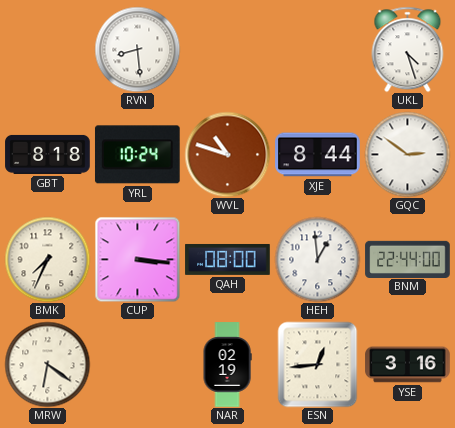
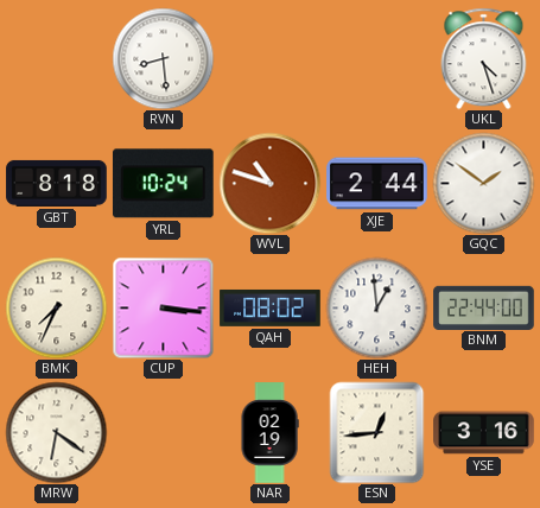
XJE: 8:44 -> 2:44 (377, 184)
GQC: 2:51 -> 1:51 (483, 183)
QAH: 08:00 -> 08:02 (271, 307)
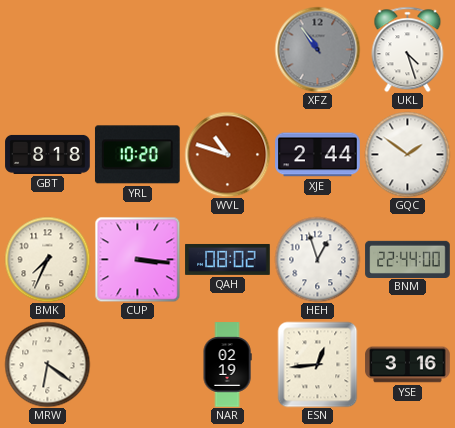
RVN: 8:29 -> none (163, 58)
XFZ: none -> 10:54 (317, 49)
YRL: 10:24 -> 10:20 (138, 155)
HEH: 12:59 -> 12:57 (317, 259)
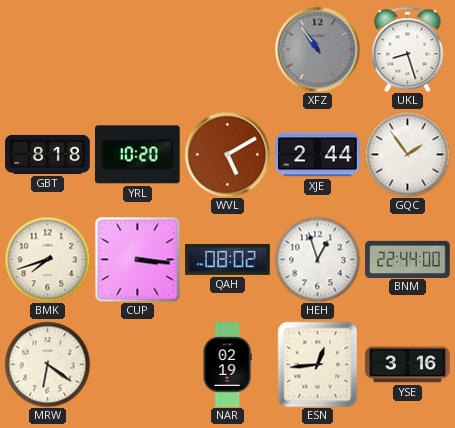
UKL: 4:27 -> 8:27 (408, 49)
WVL: 10:48 -> 5:10 (227, 154)
GQC: 1:51 -> 1:54 (407, 154)
BMK: 7:34 -> 7:42 (47, 259)
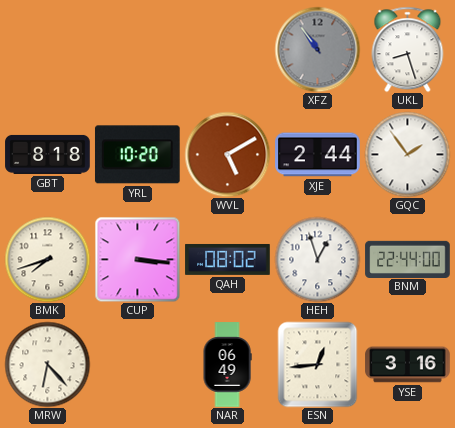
MRW: 6:21 -> 6:23 (47, 364)
NAR: 02:19 -> 06:49 (227, 365)
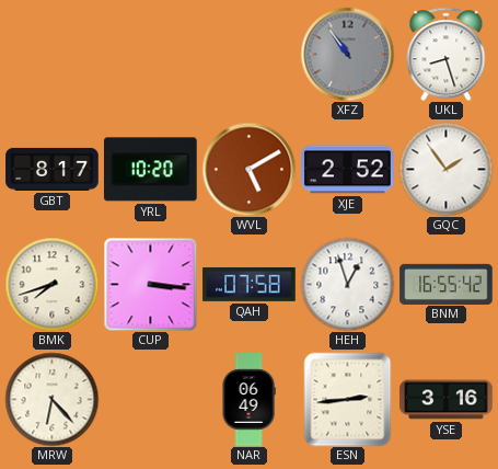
GBT: 8:18 -> 8:17 (53, 169)
XJE: 2:44 -> 2:52 (348, 170)
QAH: 08:02 -> 07:58 (250, 284)
BNM: 22:44 -> 16:55 (447, 284)
ESN: 12:44 -> 2:44 (348, 399)
